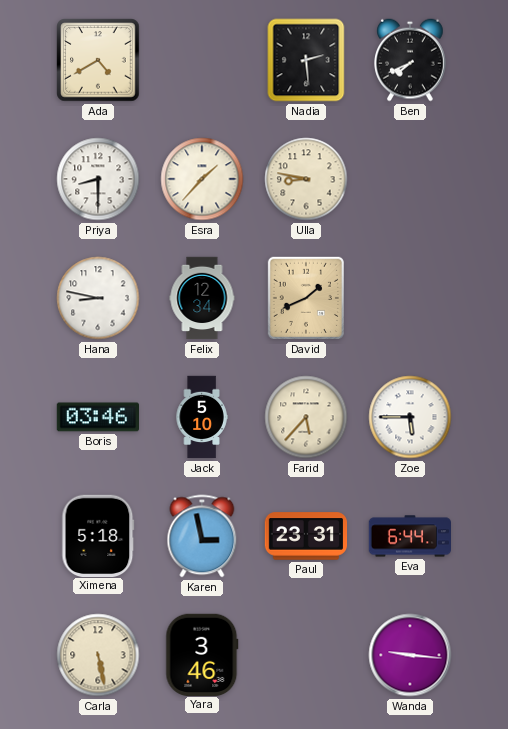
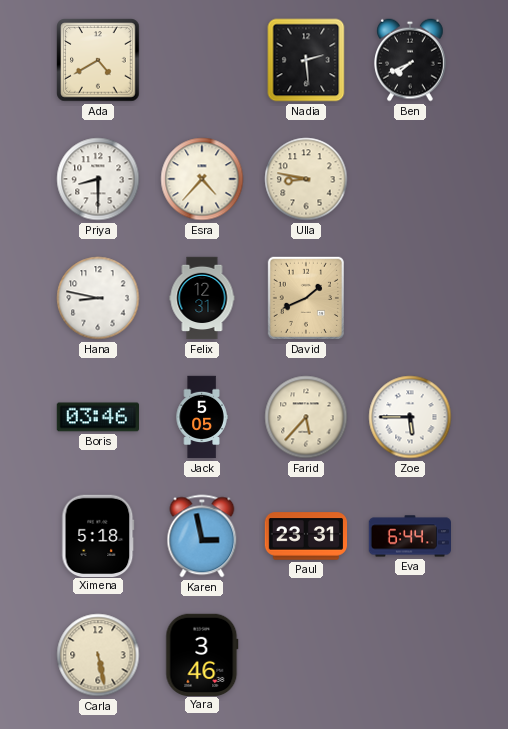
Esra: 1:37 -> 4:37 (202, 179)
Felix: 12:34 -> 12:31 (202, 298)
Jack: 5:10 -> 5:05 (202, 417)
Wanda: 9:16 -> none (410, 655)
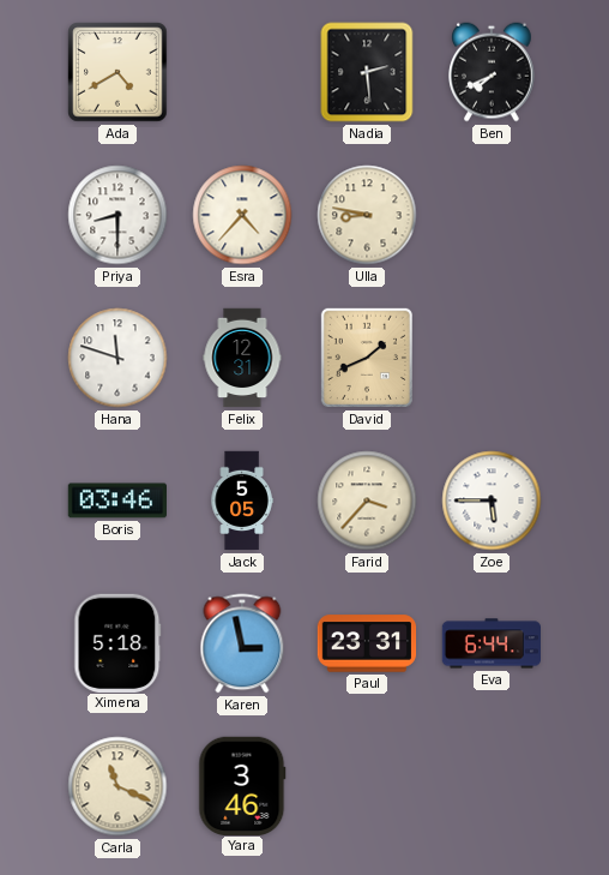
Hana: 8:47 -> 11:48 (117, 358)
Farid: 5:37 -> 3:37 (367, 501)
Carla: 5:28 -> 11:19 (117, 786)
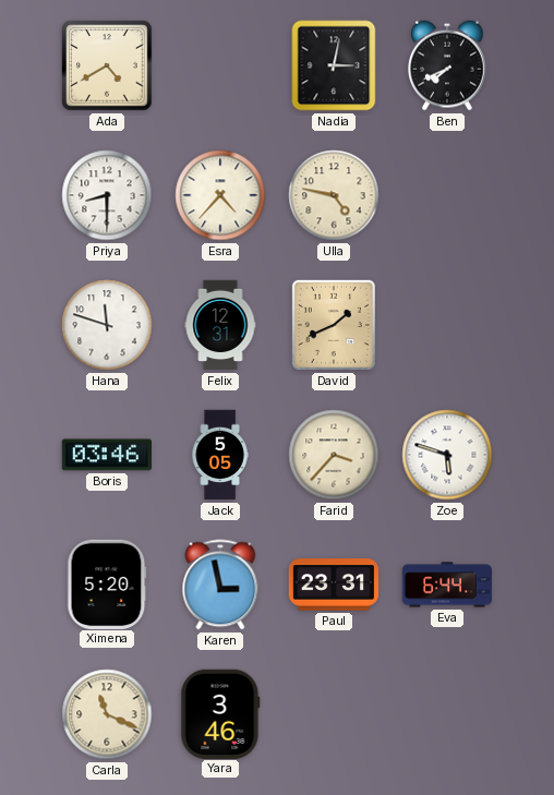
Nadia: 2:29 -> 3:02 (334, 65)
Ulla: 8:47 -> 4:47 (334, 195)
Zoe: 5:45 -> 5:48 (447, 455)
Ximena: 5:18 -> 5:20 (107, 583)
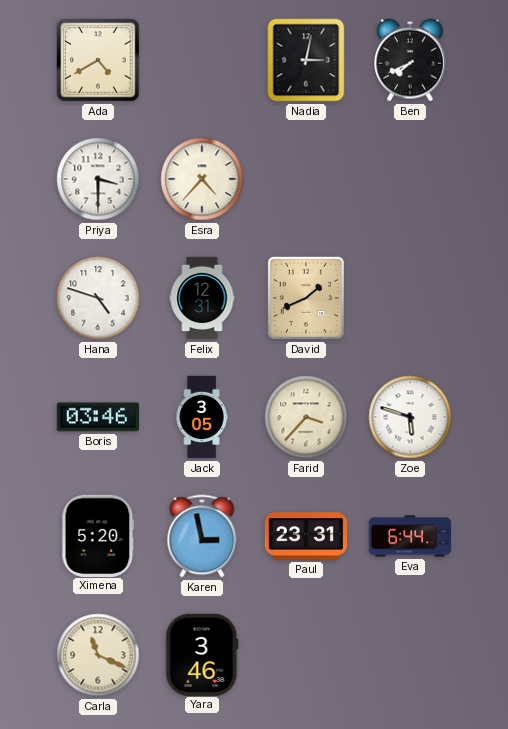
Priya: 8:30 -> 3:30 (98, 179)
Ulla: 4:47 -> none (334, 195)
Hana: 11:48 -> 4:48 (98, 298)
Jack: 5:05 -> 3:05 (202, 417)
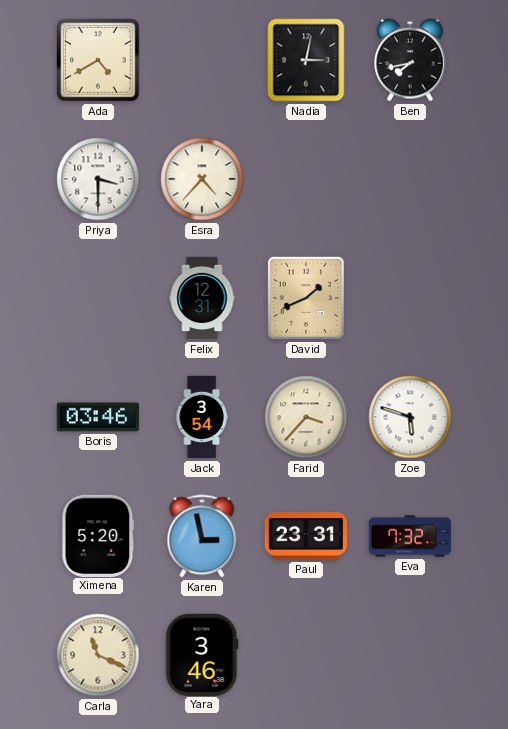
Ben: 7:41 -> 7:43 (411, 60)
Hana: 4:48 -> none (98, 298)
Jack: 3:05 -> 3:54 (202, 417)
Eva: 6:44 -> 7:32 (410, 536)
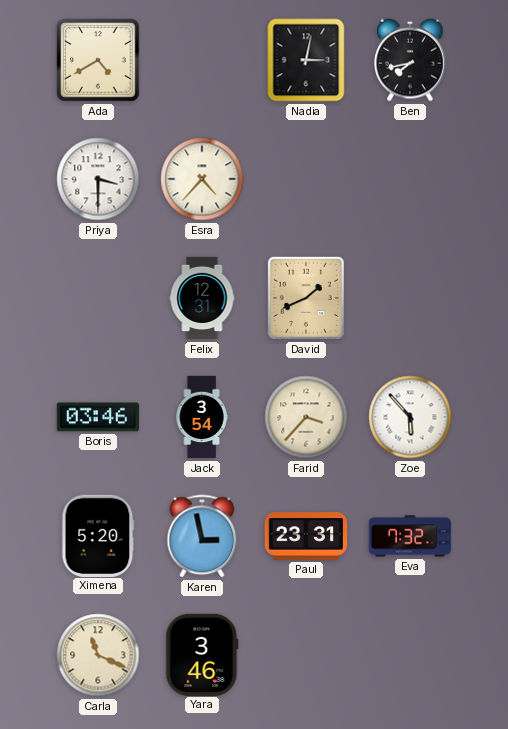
Zoe: 5:48 -> 5:53 (410, 417)
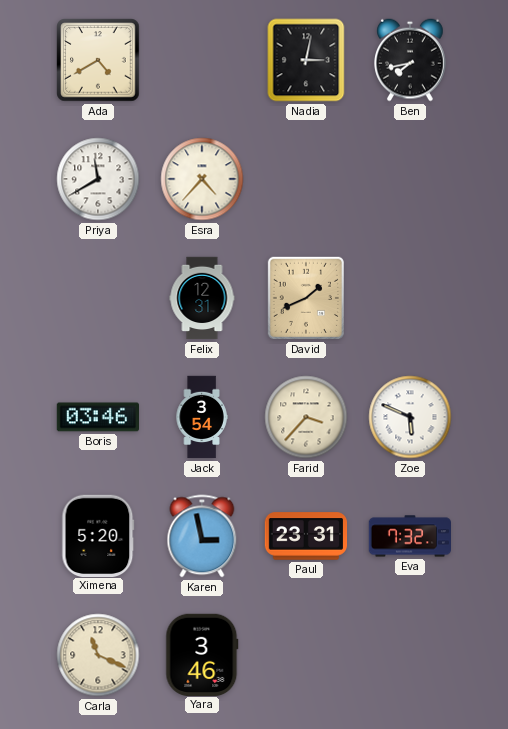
Priya: 3:30 -> 11:40 (98, 179)
Zoe: 5:53 -> 5:49 (410, 417)
